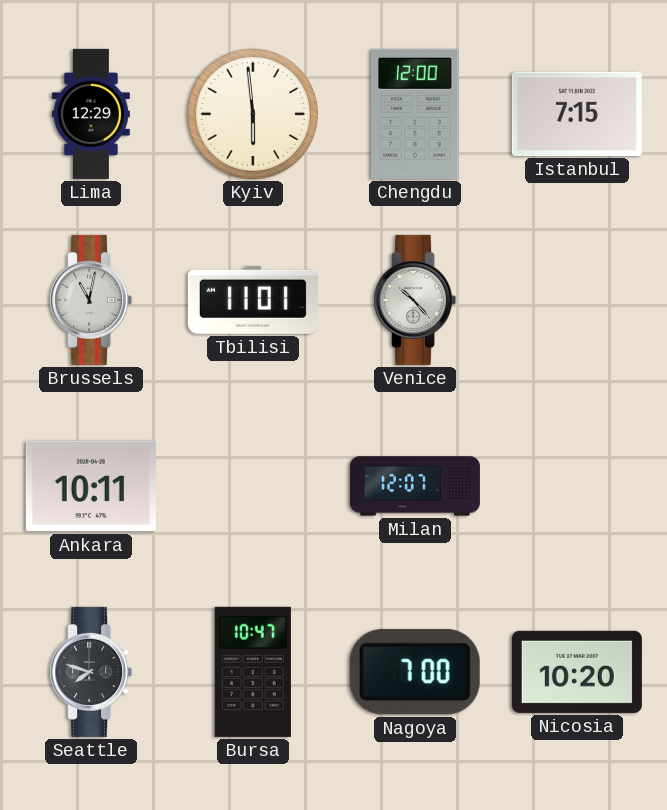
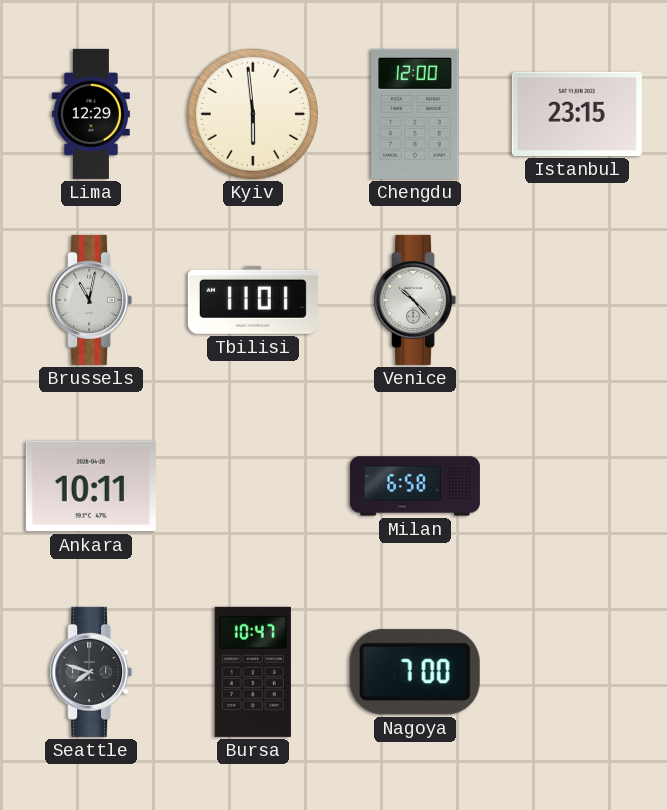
Istanbul: 7:15 -> 23:15 (577, 114)
Milan: 12:07 -> 6:58 (415, 486)
Nicosia: 10:20 -> none (577, 672)
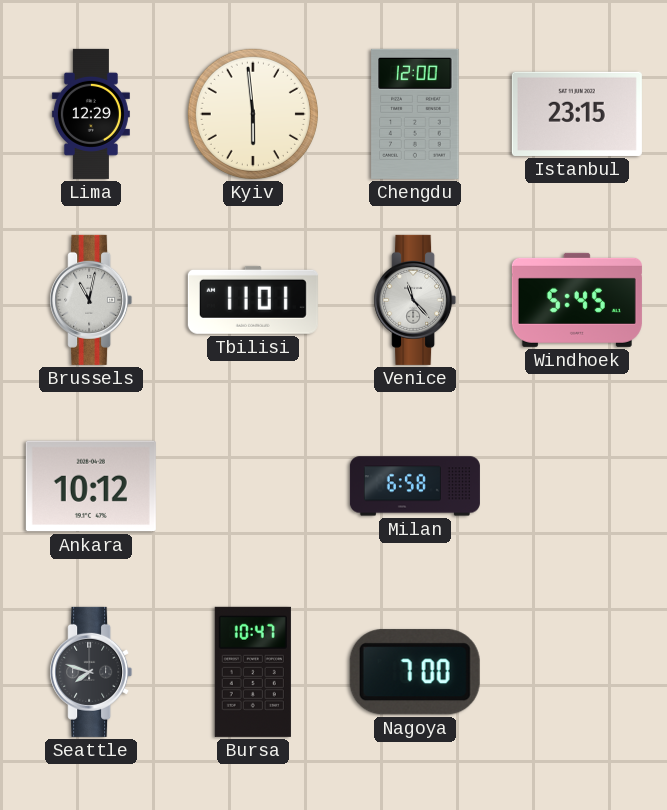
Venice: 10:23 -> 11:23 (415, 300)
Windhoek: none -> 5:45 (577, 300)
Ankara: 10:11 -> 10:12 (91, 486)
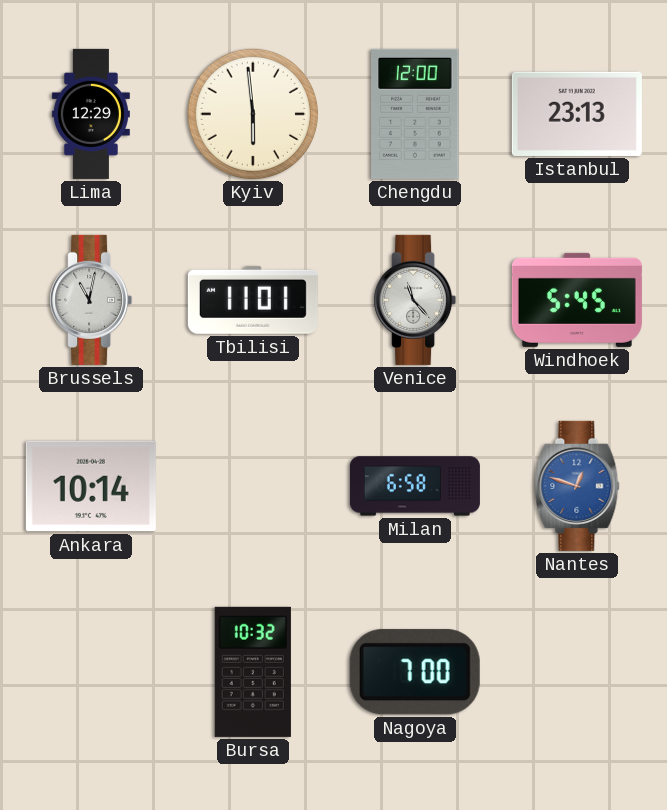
Istanbul: 23:15 -> 23:13 (577, 114)
Ankara: 10:12 -> 10:14 (91, 486)
Nantes: none -> 12:48 (577, 486)
Seattle: 7:48 -> none (91, 672)
Bursa: 10:47 -> 10:32 (253, 672)
